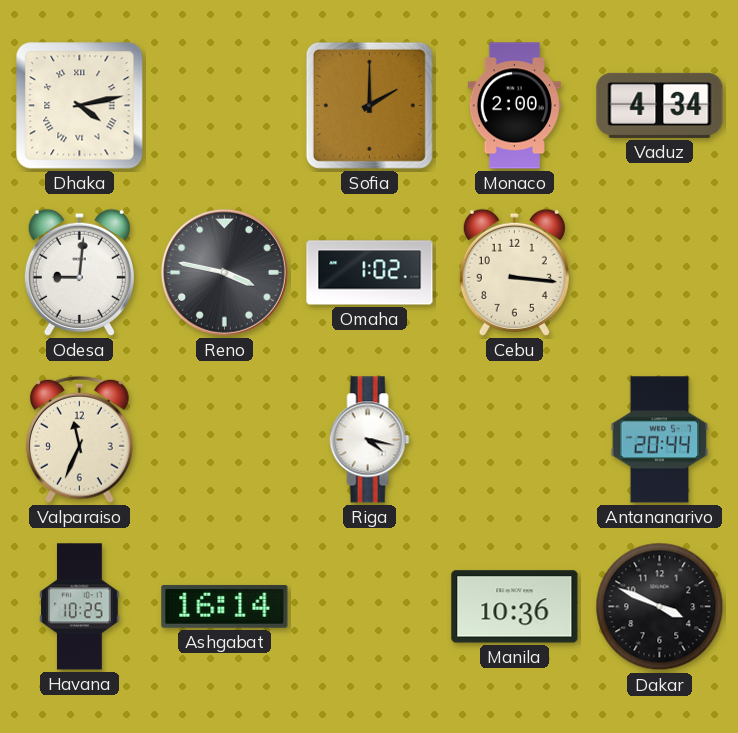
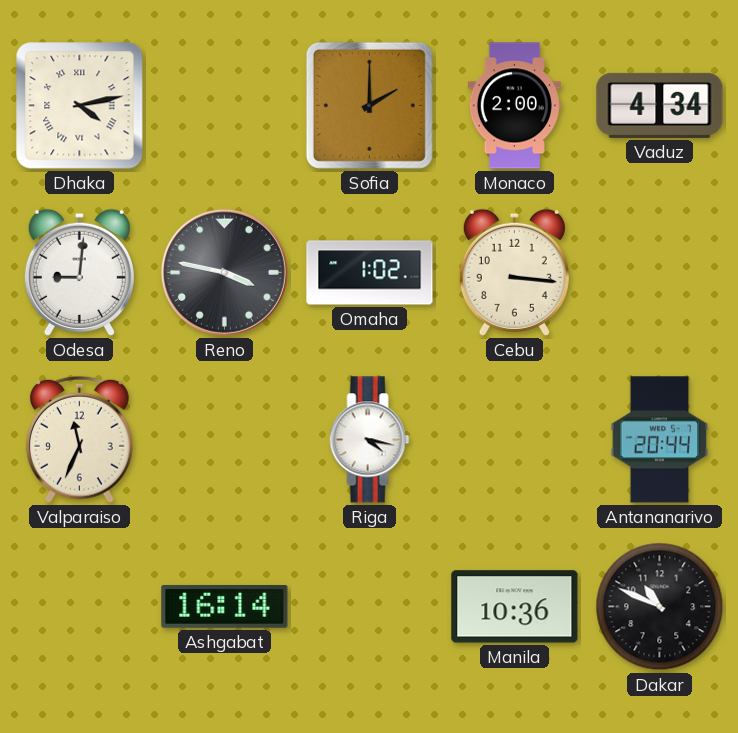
Havana: 10:25 -> none (80, 607)
Dakar: 3:49 -> 10:49 (660, 607)
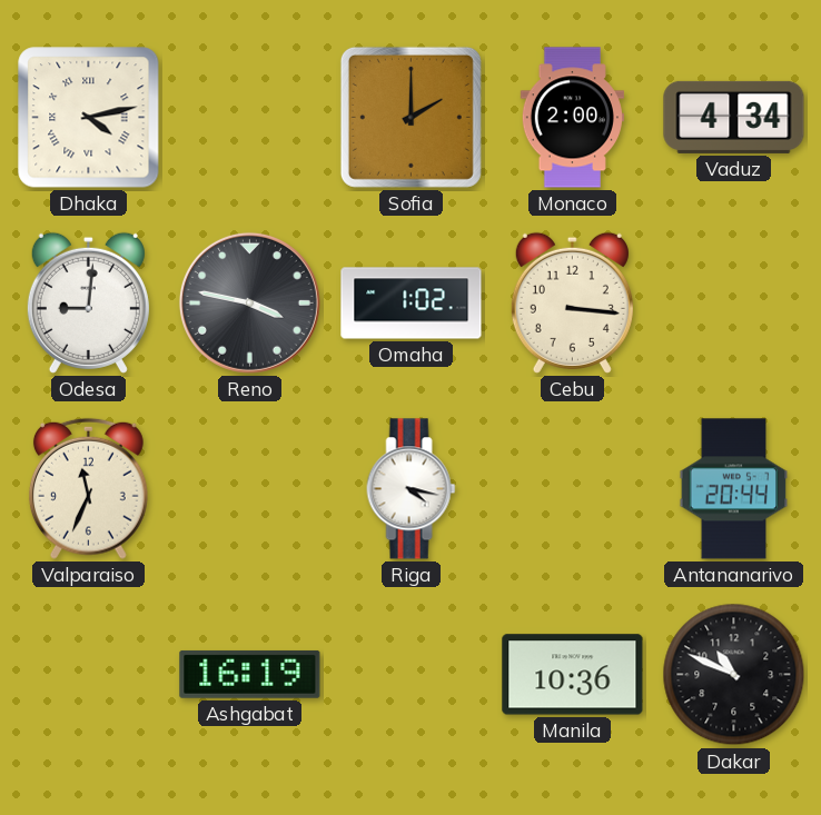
Ashgabat: 16:14 -> 16:19 (250, 674)
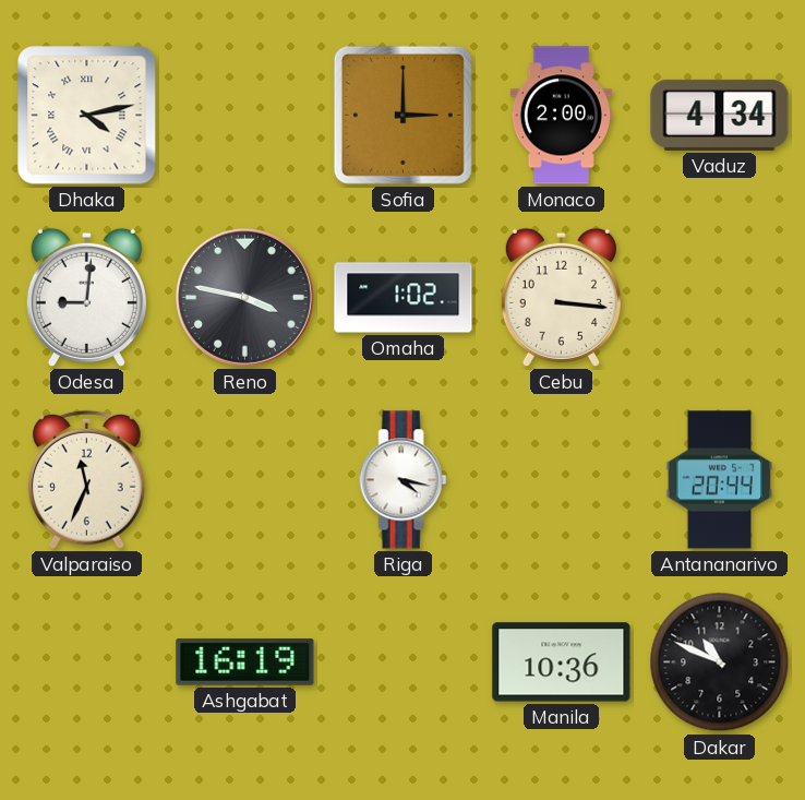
Sofia: 2:00 -> 3:00 (403, 115)
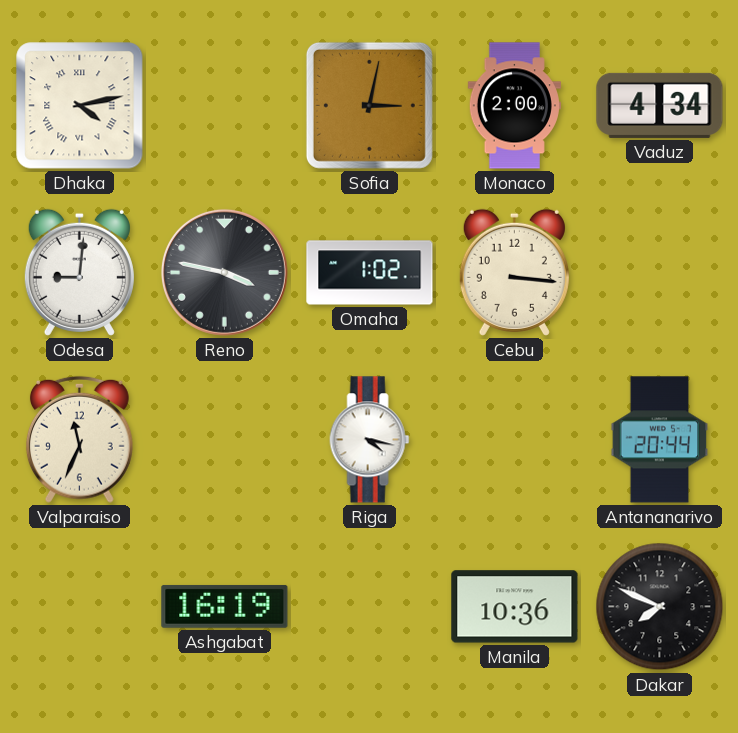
Sofia: 3:00 -> 3:02 (369, 105)
Dakar: 10:49 -> 7:49 (660, 607)
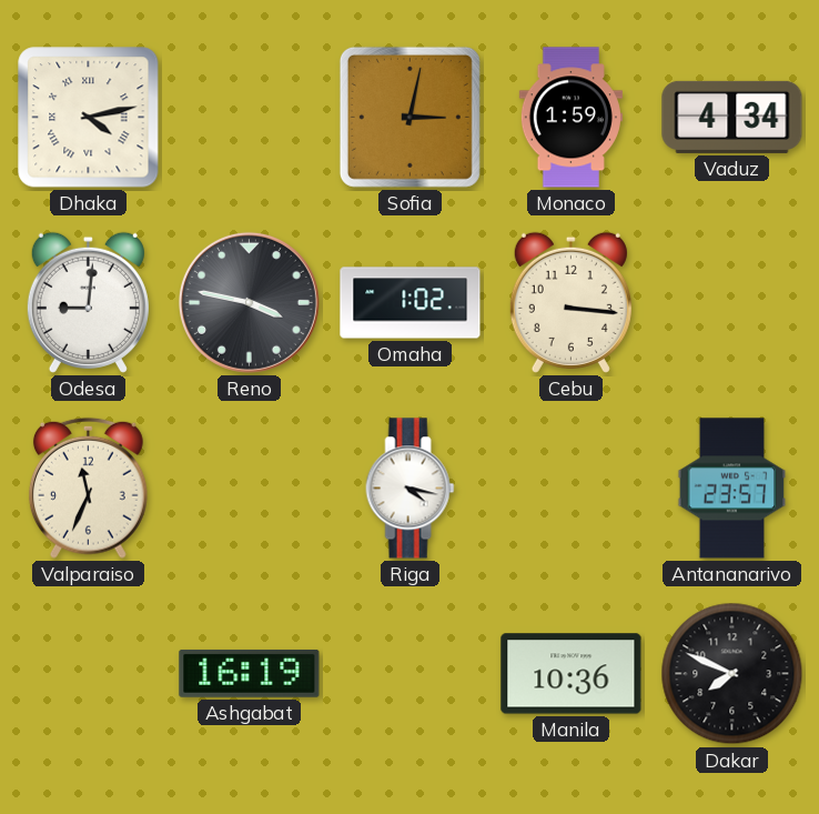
Monaco: 2:00 -> 1:59 (570, 118)
Antananarivo: 20:44 -> 23:57 (732, 489)
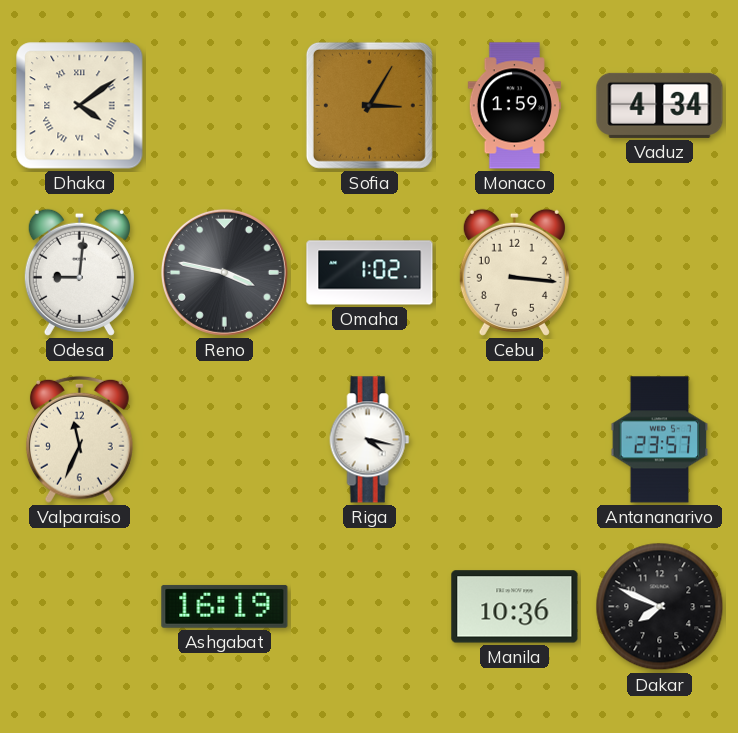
Dhaka: 4:13 -> 4:09 (80, 106)
Sofia: 3:02 -> 3:05 (369, 105)
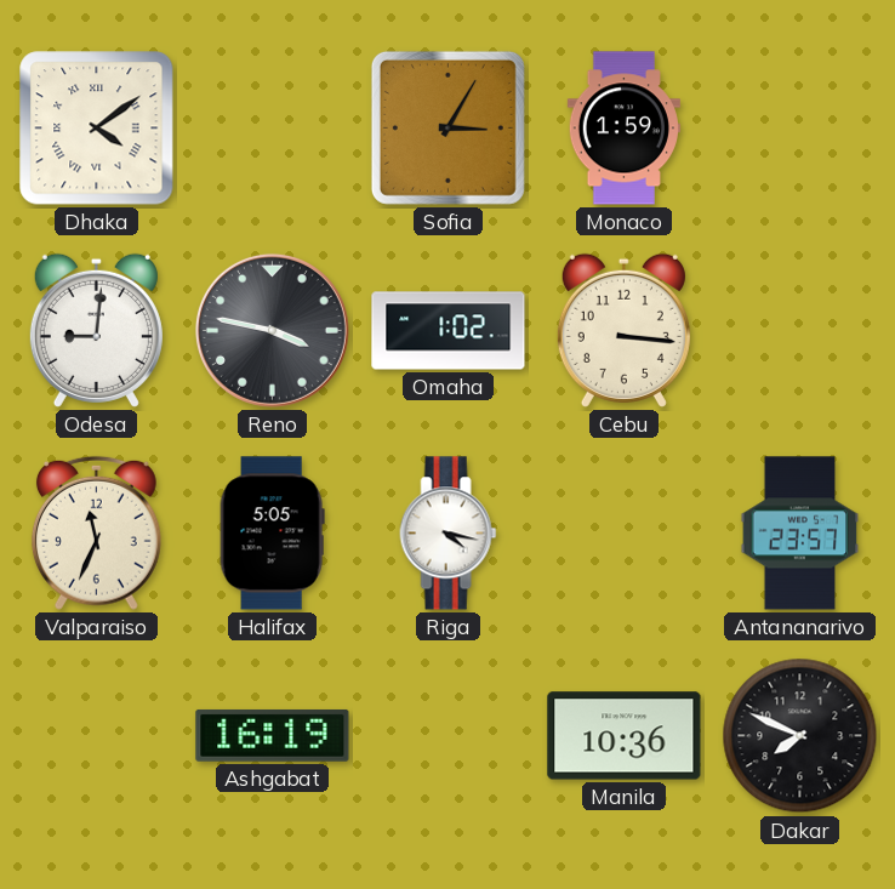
Vaduz: 4:34 -> none (660, 105)
Halifax: none -> 5:05 (272, 534)
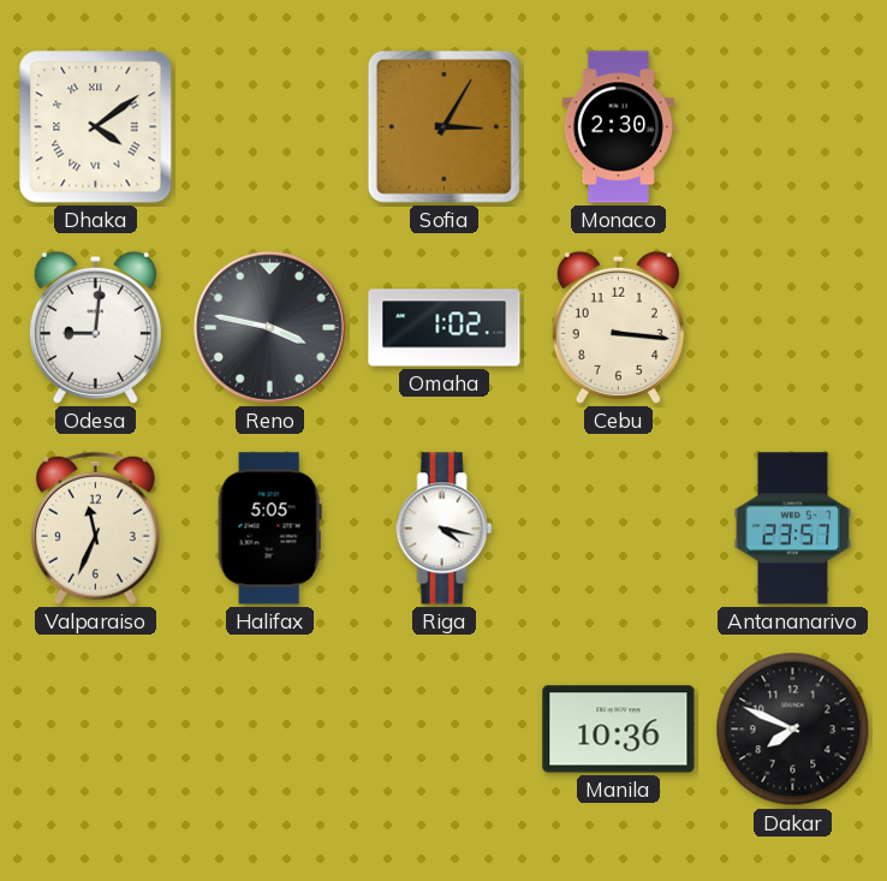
Monaco: 1:59 -> 2:30 (618, 127)
Ashgabat: 16:19 -> none (273, 735)
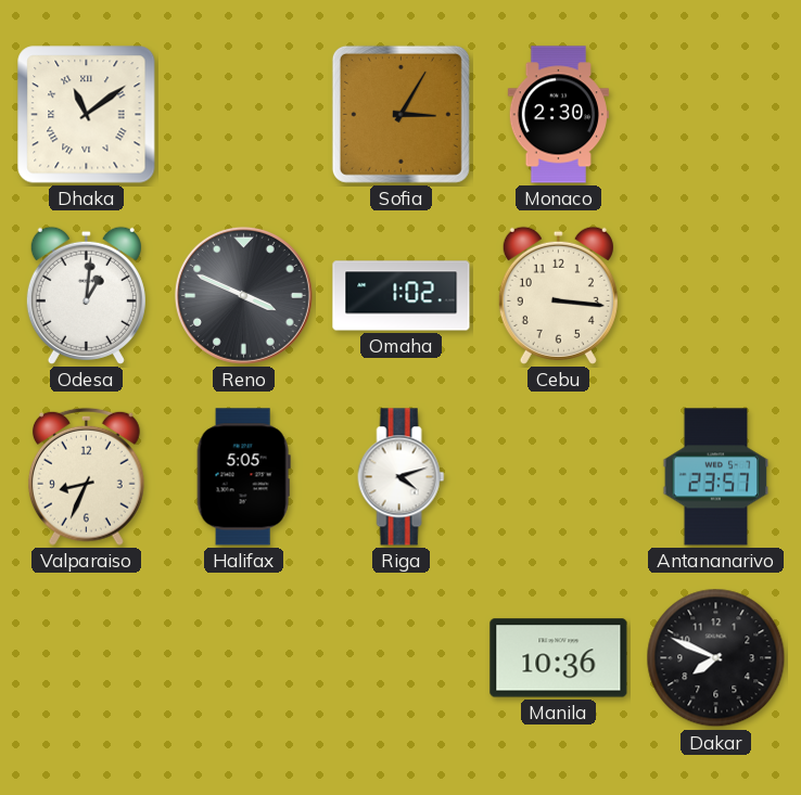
Dhaka: 4:09 -> 11:09 (87, 115)
Odesa: 9:01 -> 1:01 (86, 295)
Reno: 3:47 -> 3:49 (243, 295)
Valparaiso: 11:34 -> 8:34 (86, 476)
Riga: 4:17 -> 4:12 (402, 477)
